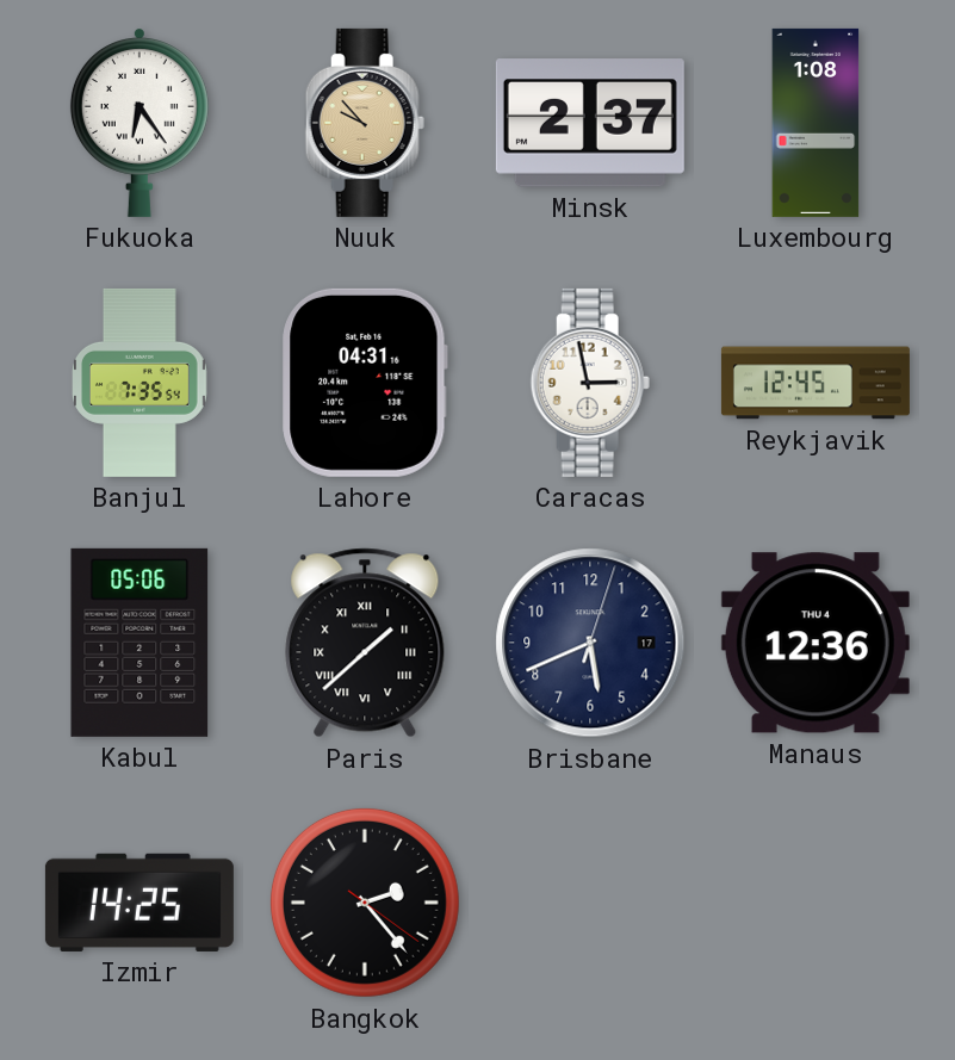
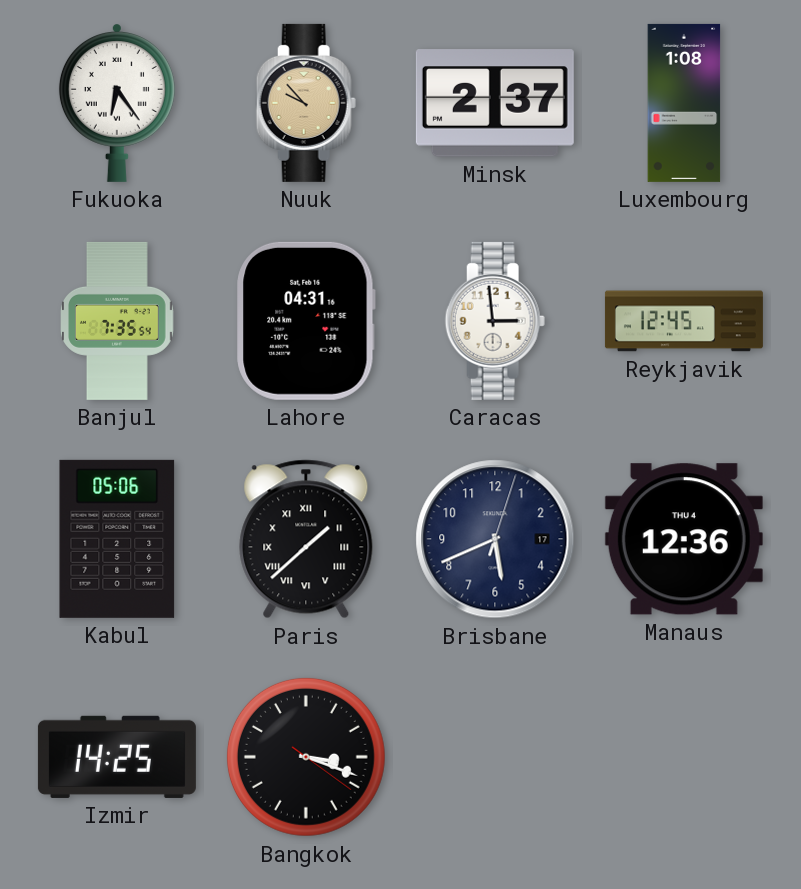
Caracas: 2:58 -> 2:59 (495, 321)
Bangkok: 2:23 -> 3:18 (306, 757)
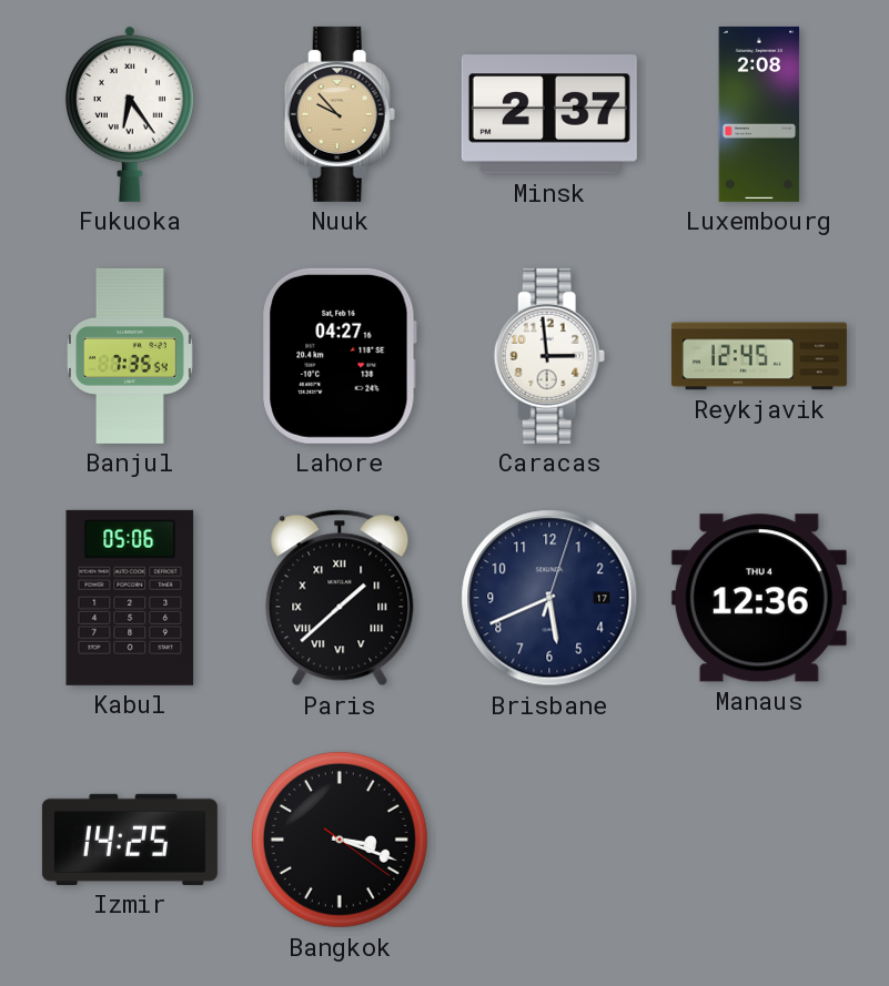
Luxembourg: 1:08 -> 2:08 (759, 114)
Lahore: 04:31 -> 04:27 (340, 356)
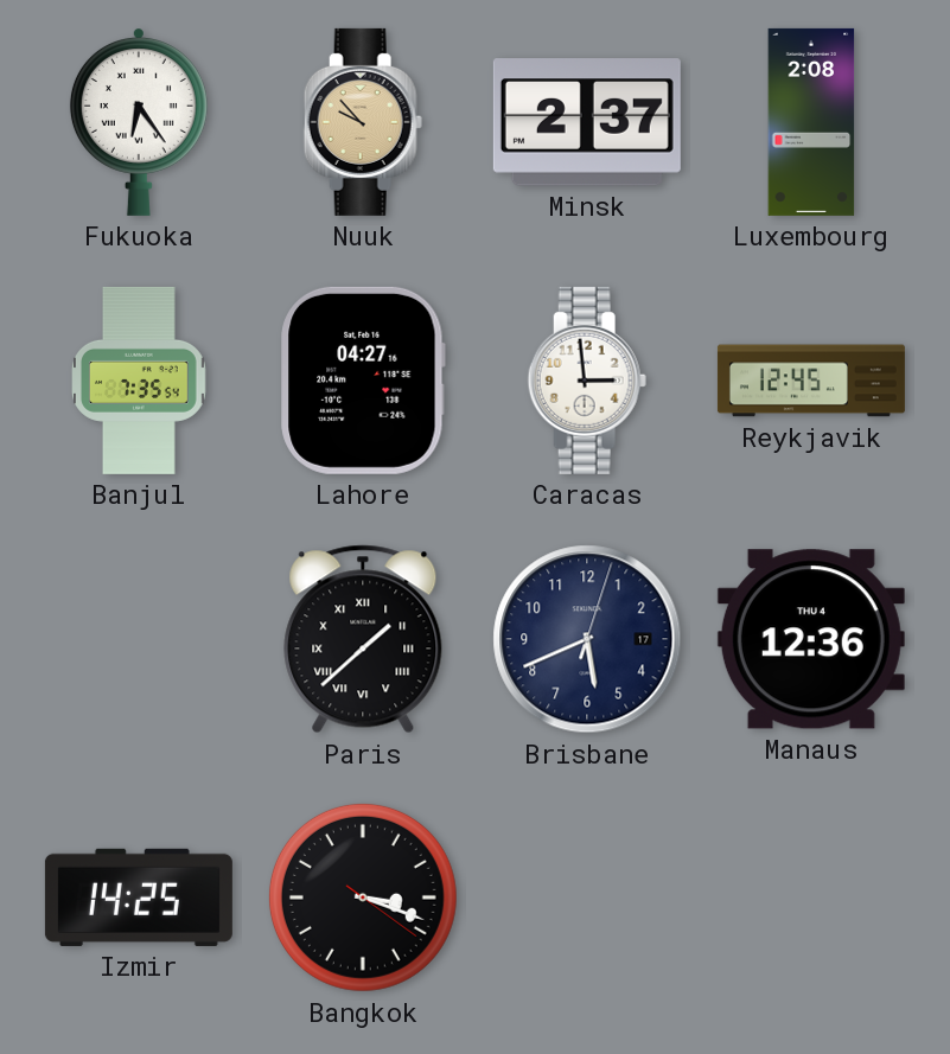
Kabul: 05:06 -> none (130, 598)
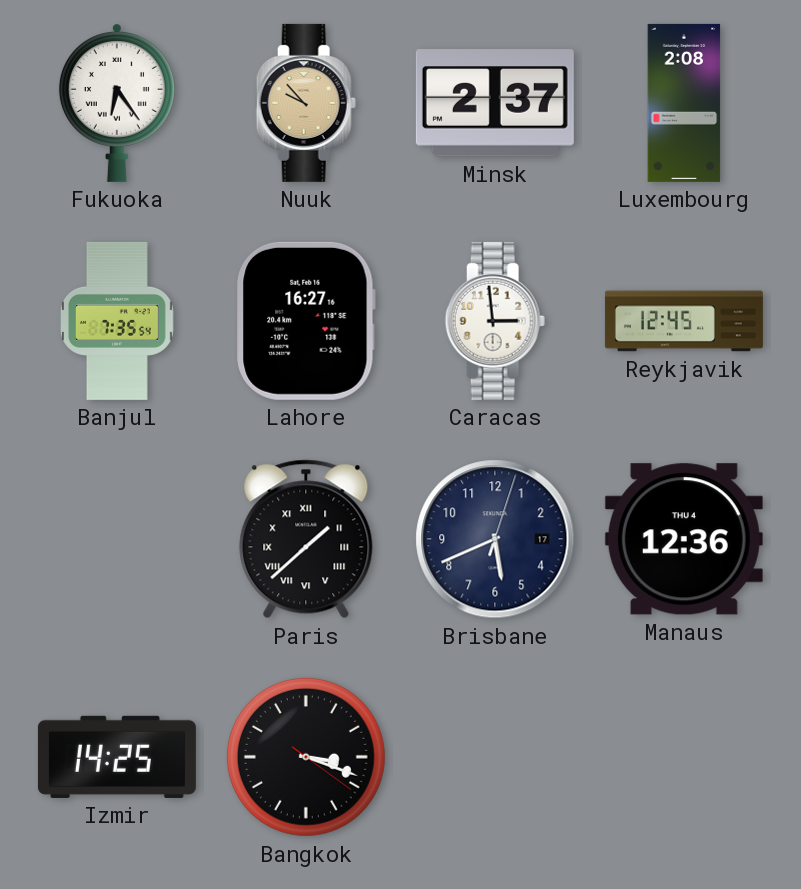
Lahore: 04:27 -> 16:27 (306, 321)
